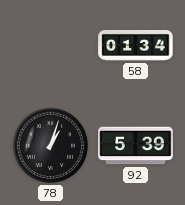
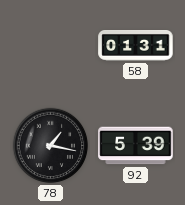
58: 01:34 -> 01:31 (136, 46)
78: 1:03 -> 1:17 (51, 146)
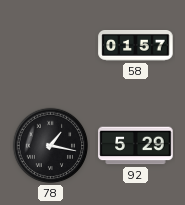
58: 01:31 -> 01:57 (136, 46)
92: 5:39 -> 5:29 (136, 146)
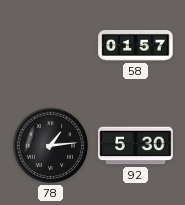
78: 1:17 -> 1:14 (51, 146)
92: 5:29 -> 5:30 (136, 146)
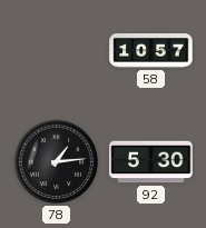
58: 01:57 -> 10:57 (151, 51)
